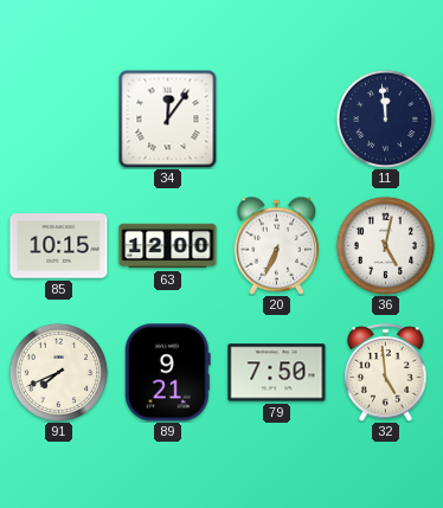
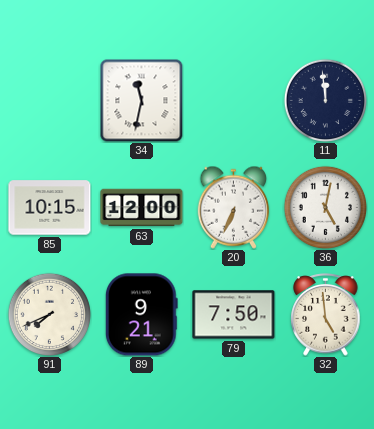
34: 12:06 -> 11:32 (141, 100)
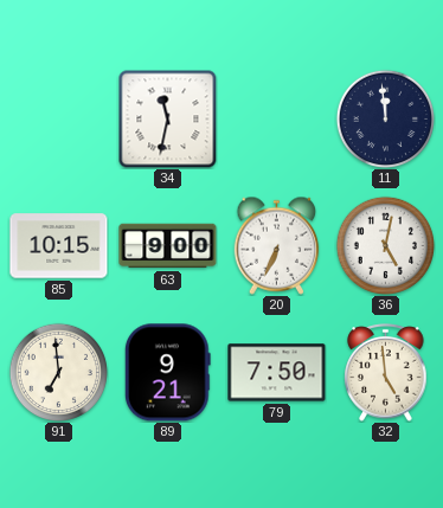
63: 12:00 -> 9:00 (168, 246)
91: 7:41 -> 6:59 (58, 372)
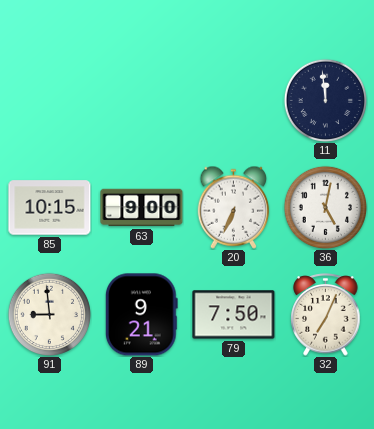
34: 11:32 -> none (167, 118)
91: 6:59 -> 8:59 (49, 314)
32: 4:59 -> 7:04 (326, 315)
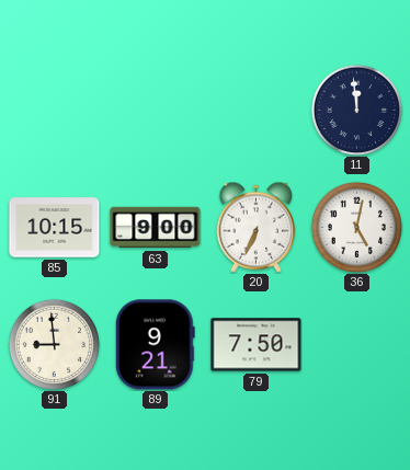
32: 7:04 -> none (326, 315)
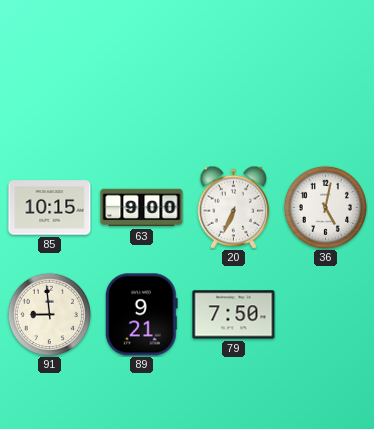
11: 11:59 -> none (356, 110)
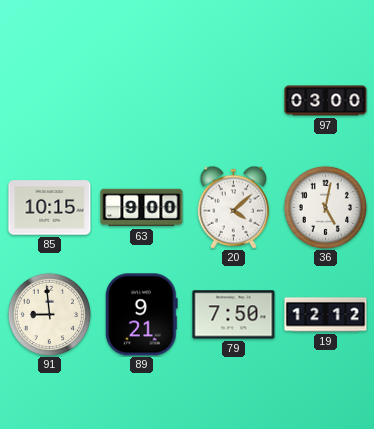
97: none -> 03:00 (326, 101)
20: 6:34 -> 4:08 (234, 207)
19: none -> 12:12 (326, 315)
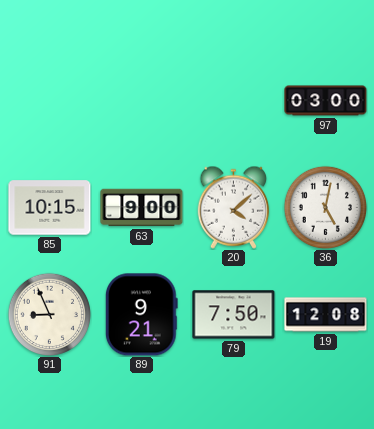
91: 8:59 -> 8:56 (49, 314)
19: 12:12 -> 12:08 (326, 315)
